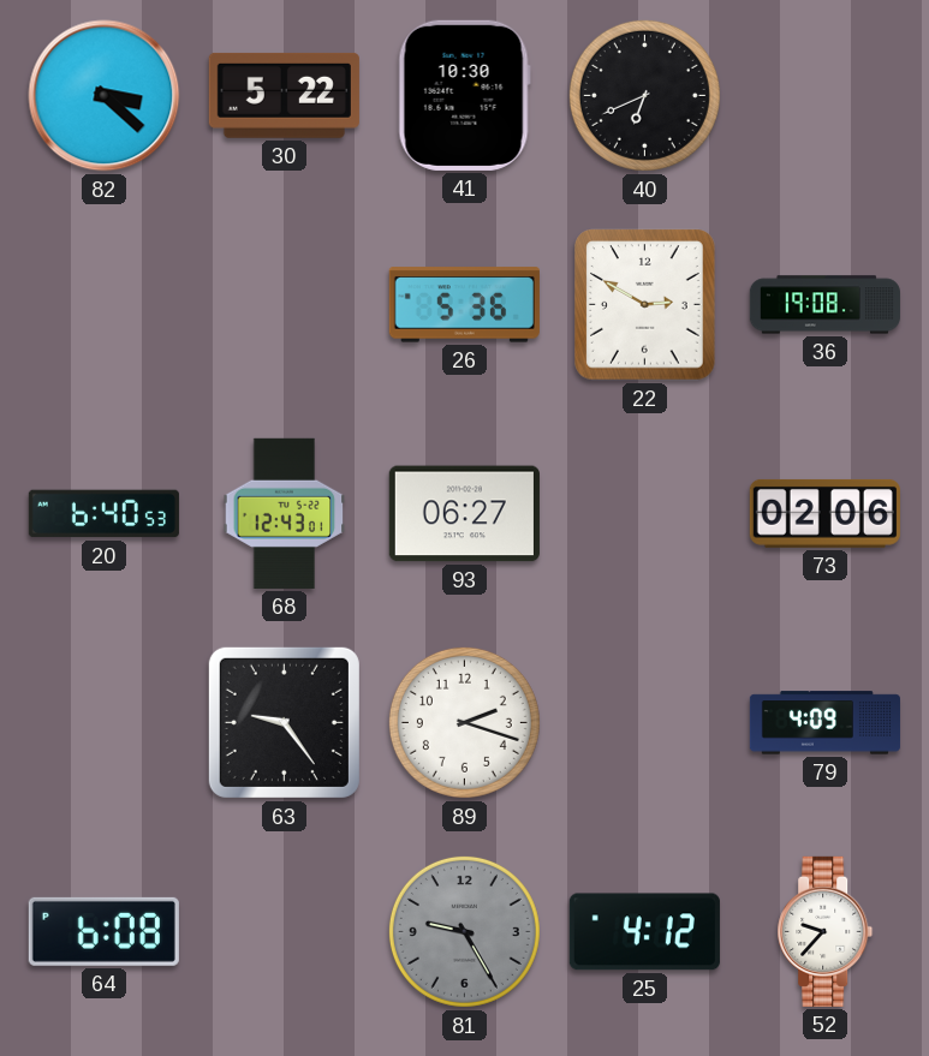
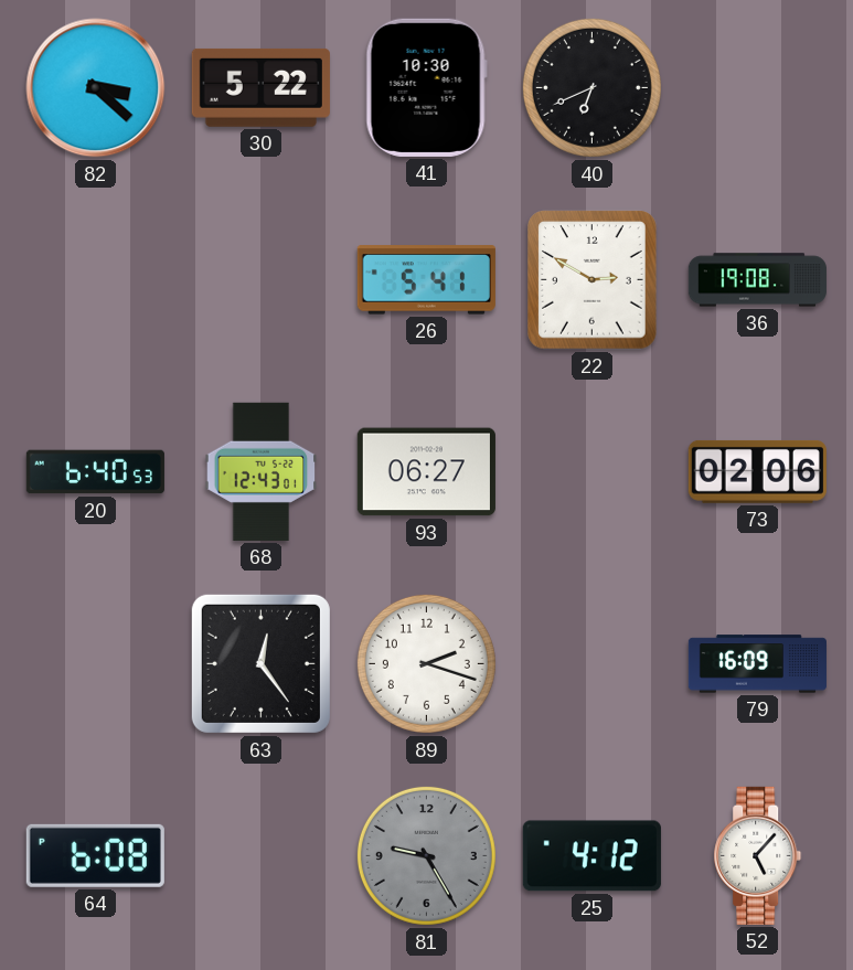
26: 5:36 -> 5:41 (426, 280)
63: 9:24 -> 12:24 (260, 663)
79: 4:09 -> 16:09 (757, 664)
52: 9:37 -> 5:07 (758, 855)
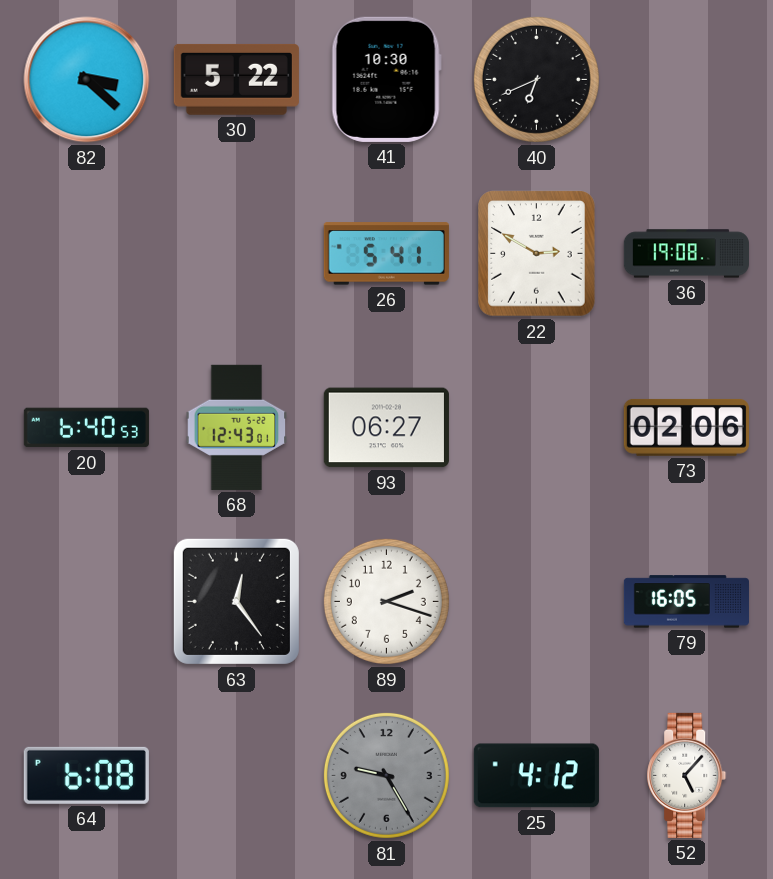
79: 16:09 -> 16:05 (686, 602)
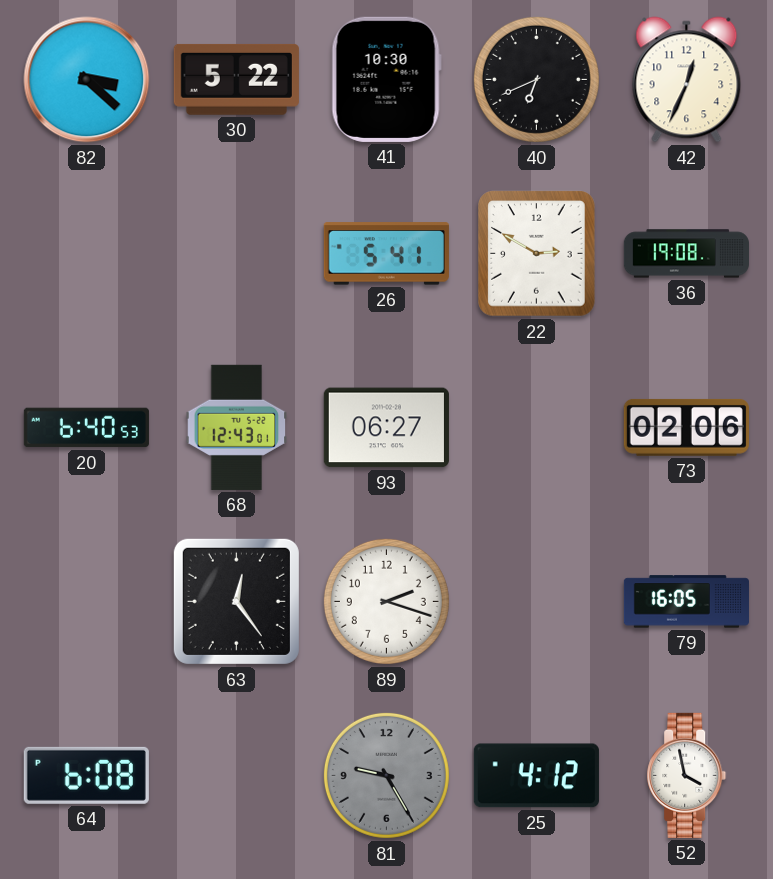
42: none -> 12:34 (687, 80)
52: 5:07 -> 3:58 (687, 775)
